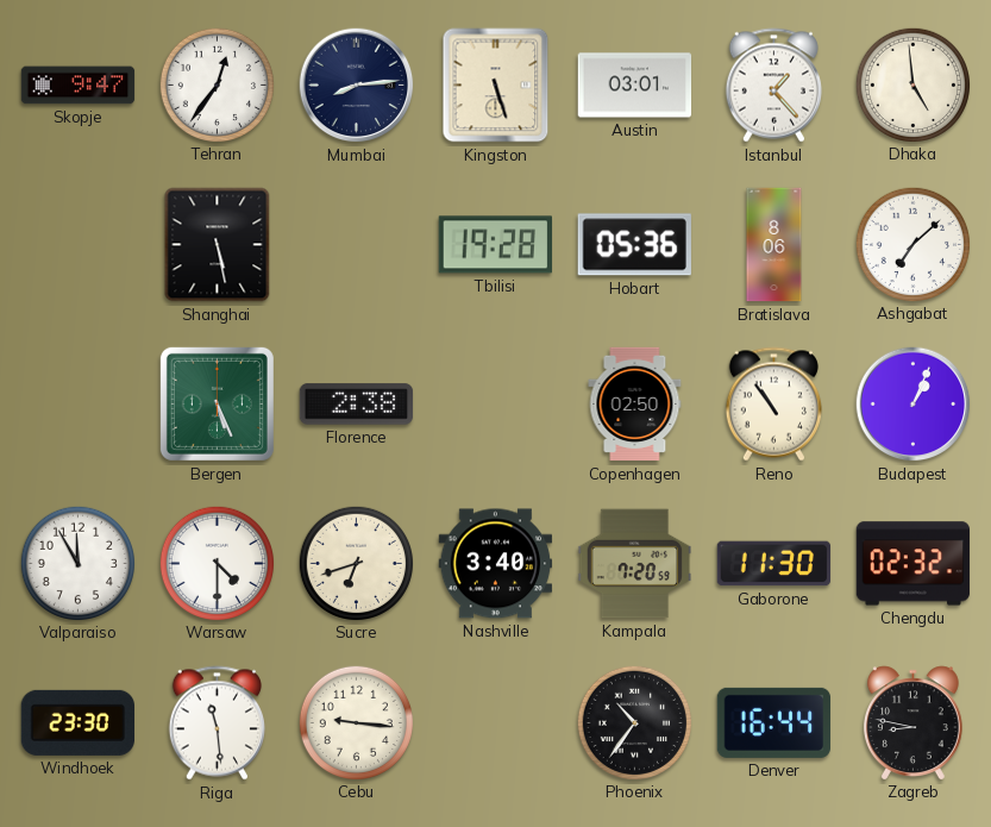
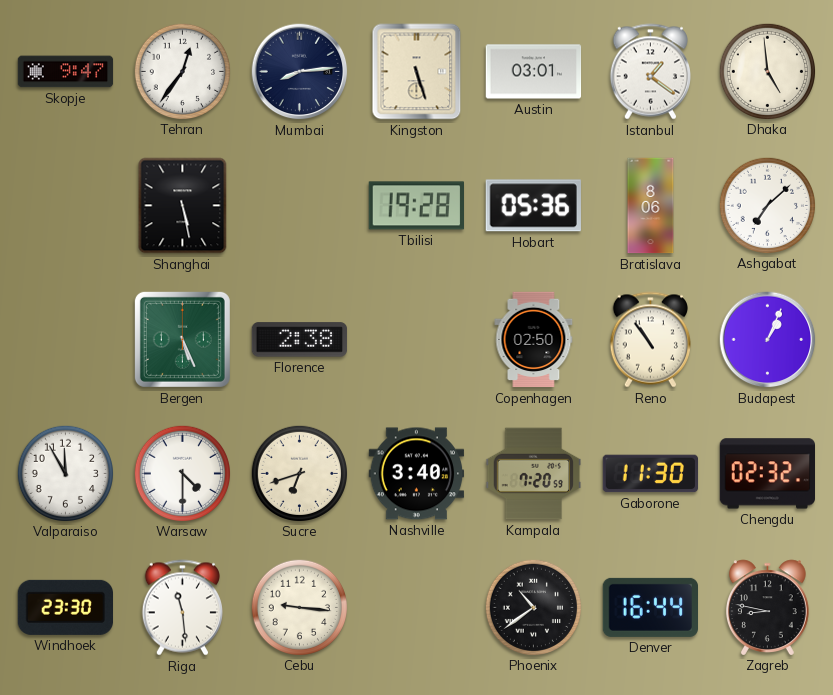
Istanbul: 1:23 -> 1:21 (650, 72)
Phoenix: 10:36 -> 10:39 (533, 607)
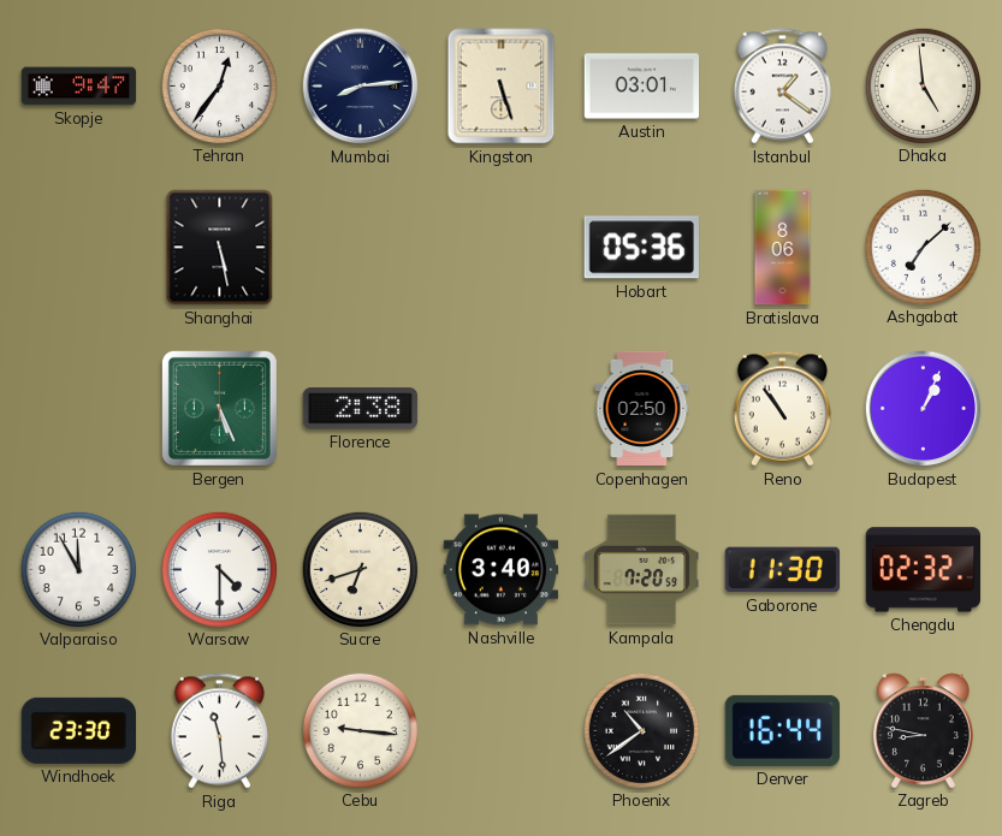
Tbilisi: 19:28 -> none (416, 206)
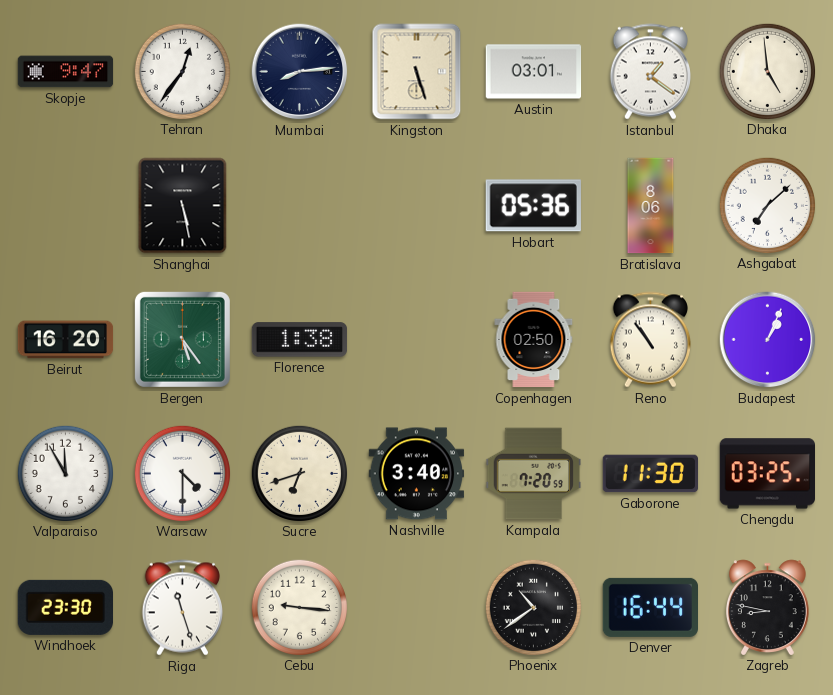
Beirut: none -> 16:20 (66, 340)
Bergen: 5:26 -> 5:24 (182, 339)
Florence: 2:38 -> 1:38 (300, 340)
Chengdu: 02:32 -> 03:25 (767, 474)
Riga: 11:29 -> 11:27 (182, 608)
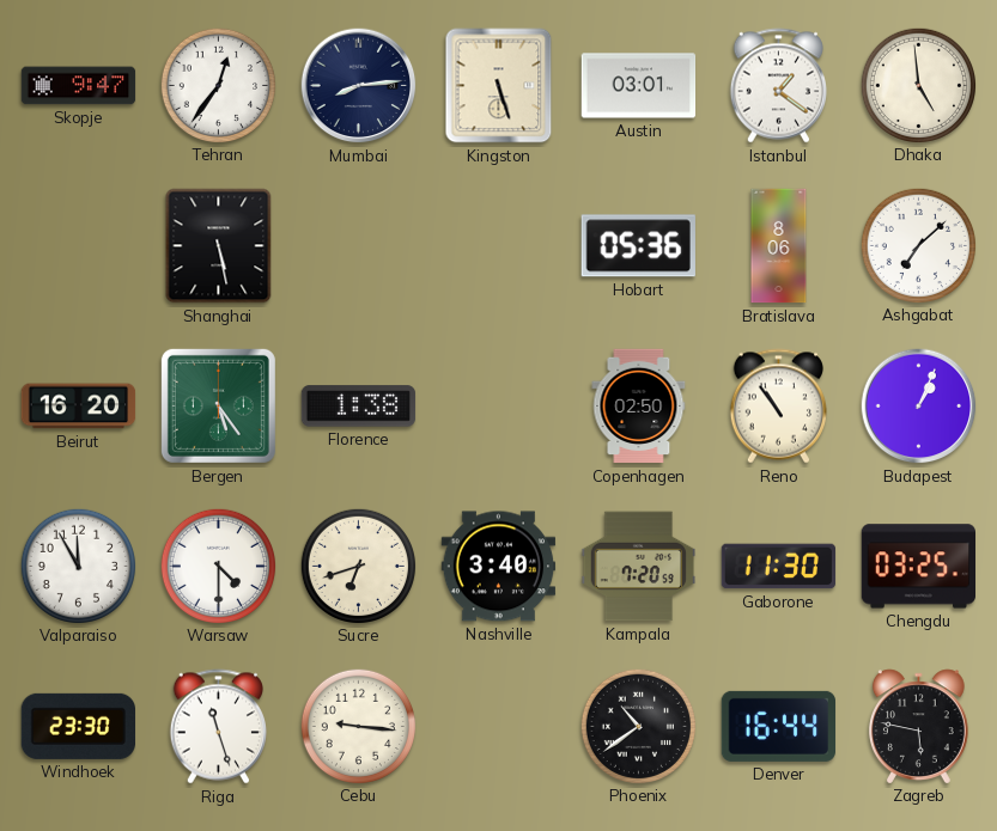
Zagreb: 8:47 -> 5:47 (918, 726)
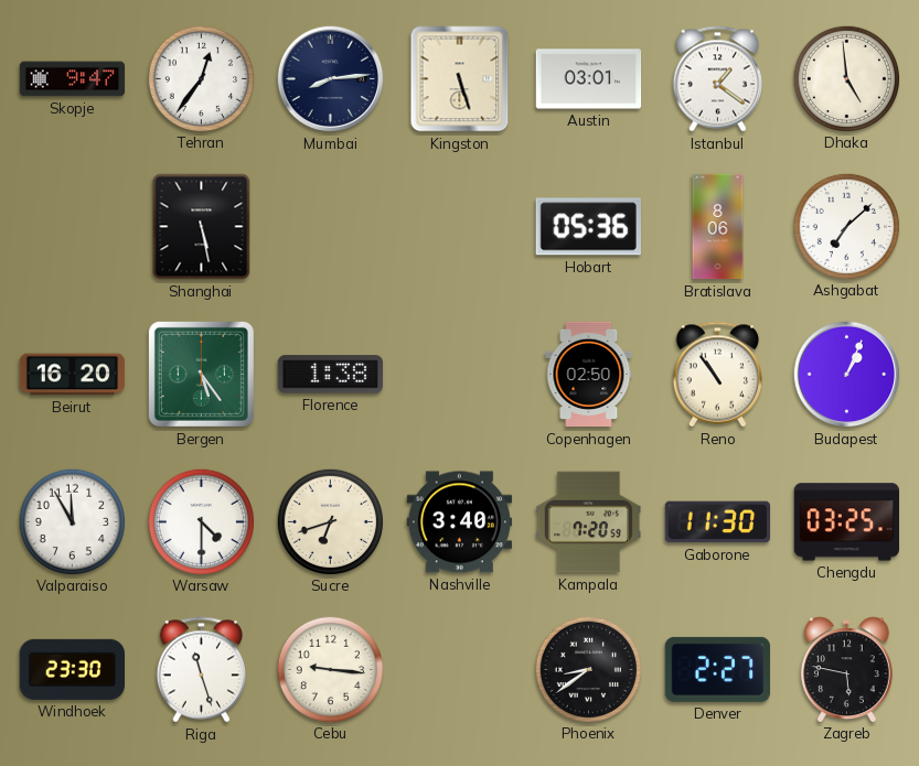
Phoenix: 10:39 -> 8:39 (588, 669)
Denver: 16:44 -> 2:27 (717, 669)
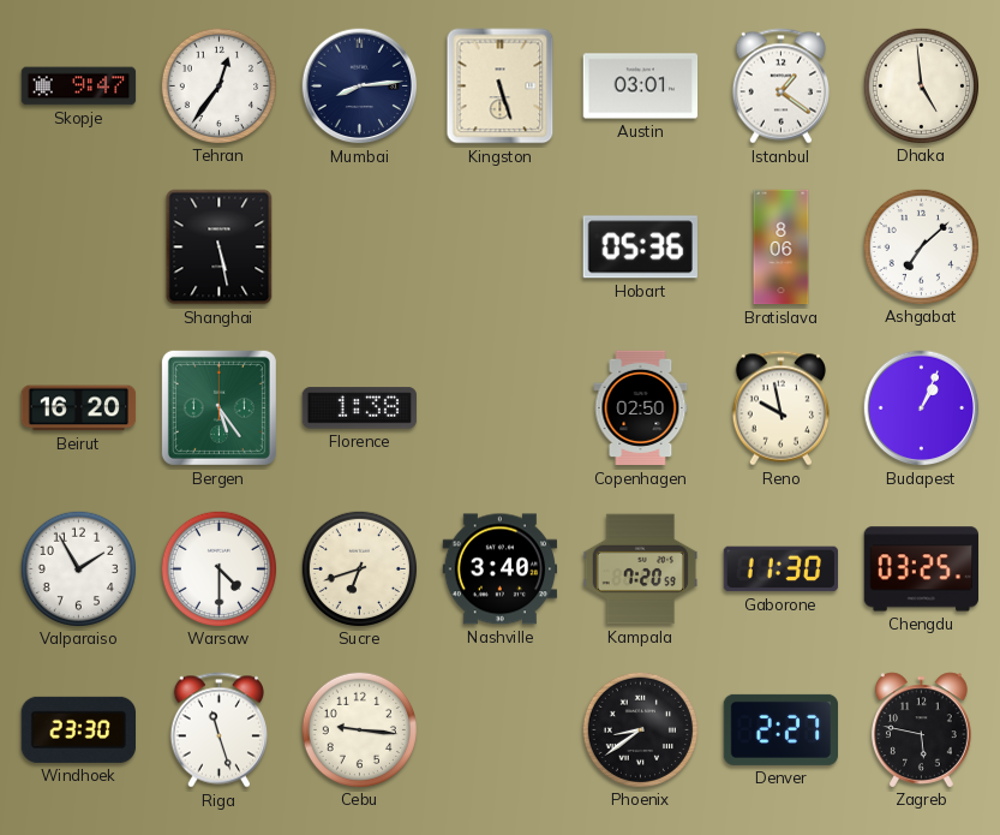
Reno: 10:54 -> 9:58 (780, 408)
Valparaiso: 11:55 -> 1:55 (78, 568)
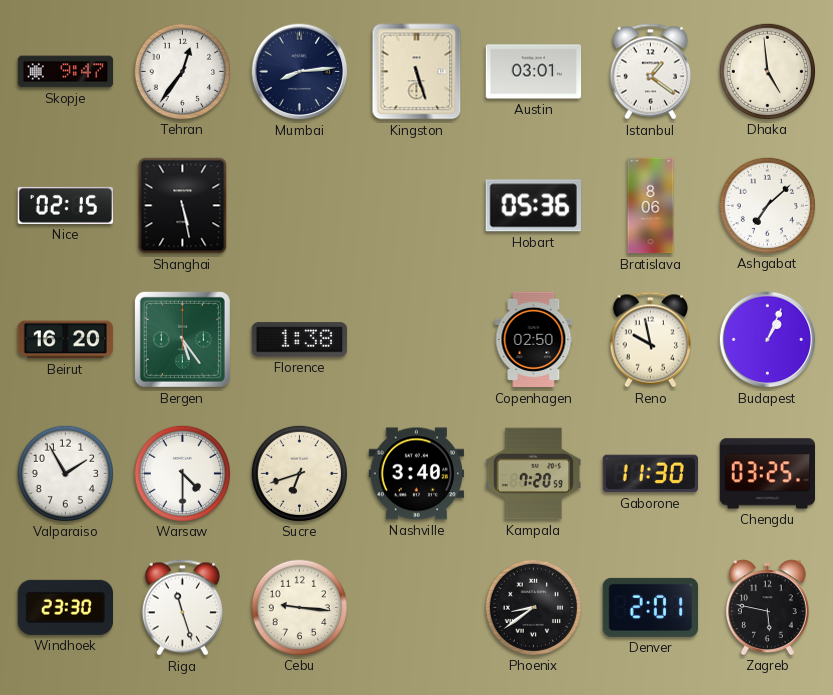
Nice: none -> 02:15 (66, 205)
Denver: 2:27 -> 2:01 (650, 607)
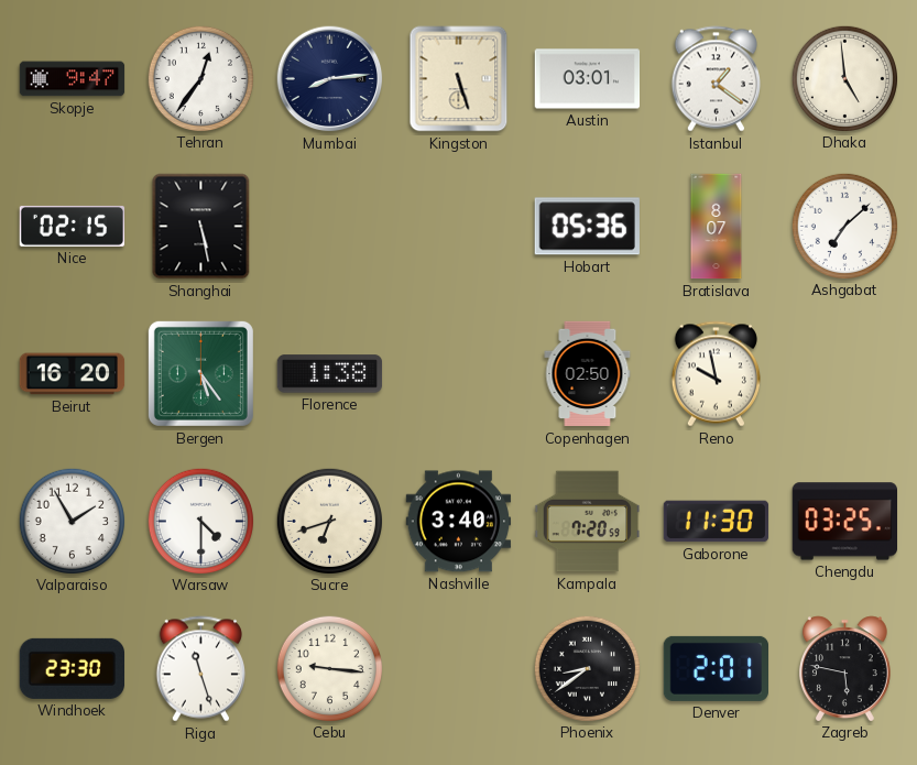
Bratislava: 8:06 -> 8:07 (717, 227)
Budapest: 1:04 -> none (768, 340)
